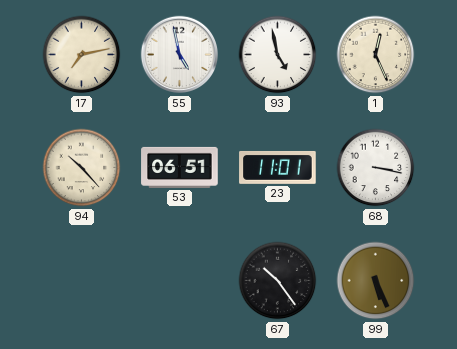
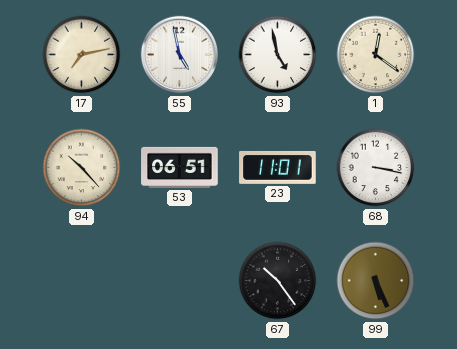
1: 12:26 -> 12:21 (376, 55)
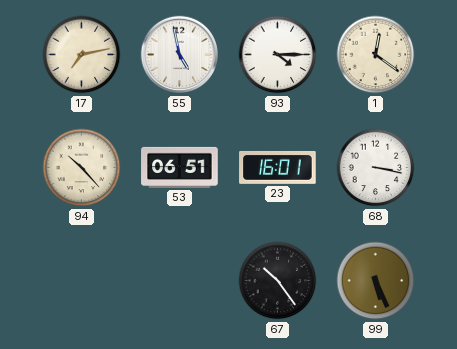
93: 4:58 -> 4:15 (278, 55)
23: 11:01 -> 16:01 (278, 167)
